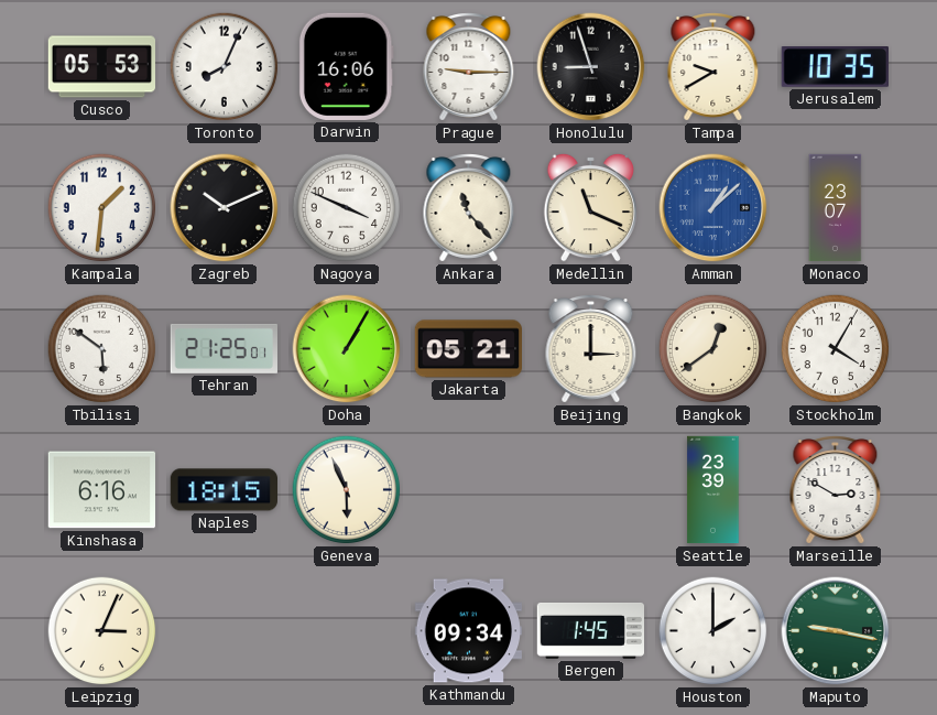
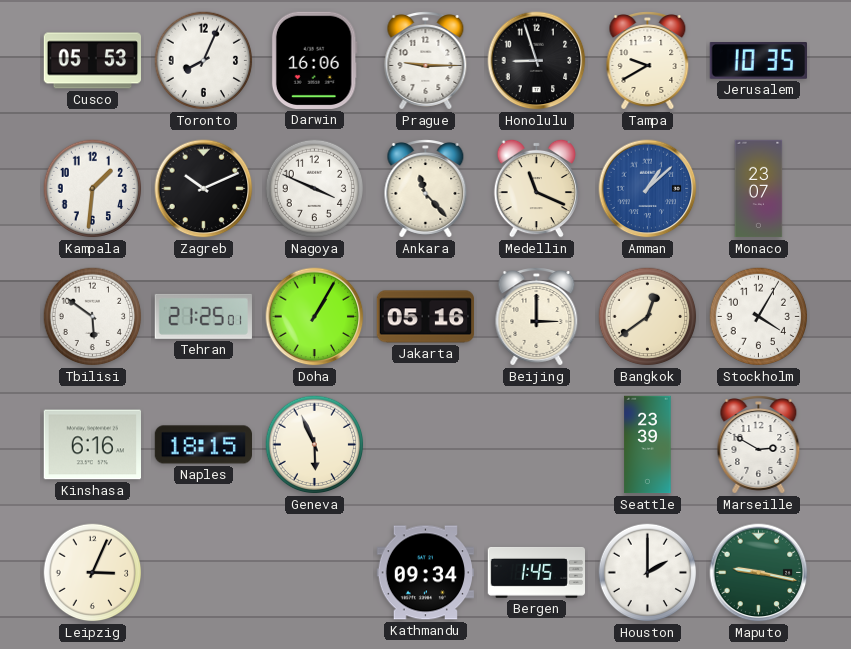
Jakarta: 05:21 -> 05:16 (425, 317)
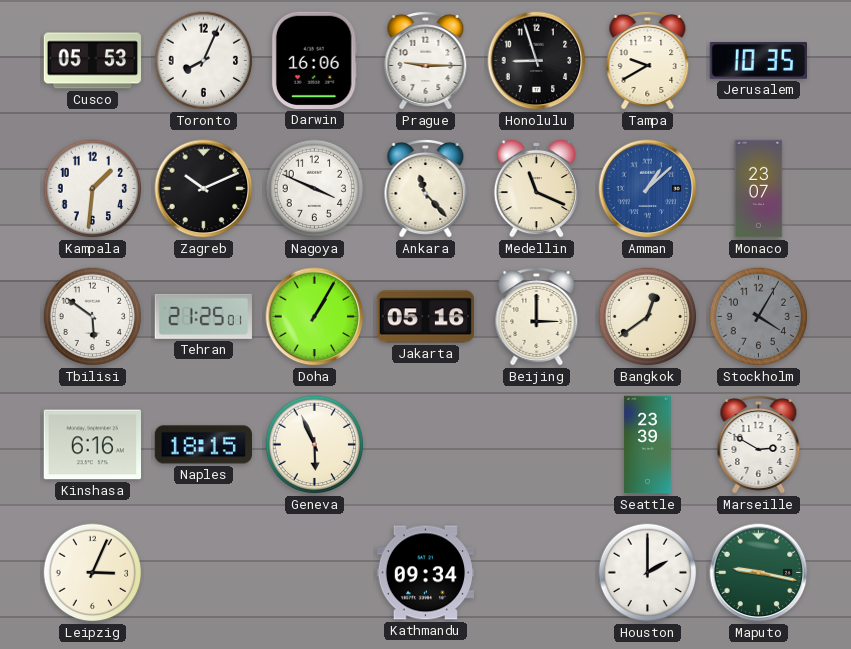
Stockholm dial: white -> grey (759, 317)
Bergen: 1:45 -> none (537, 572)
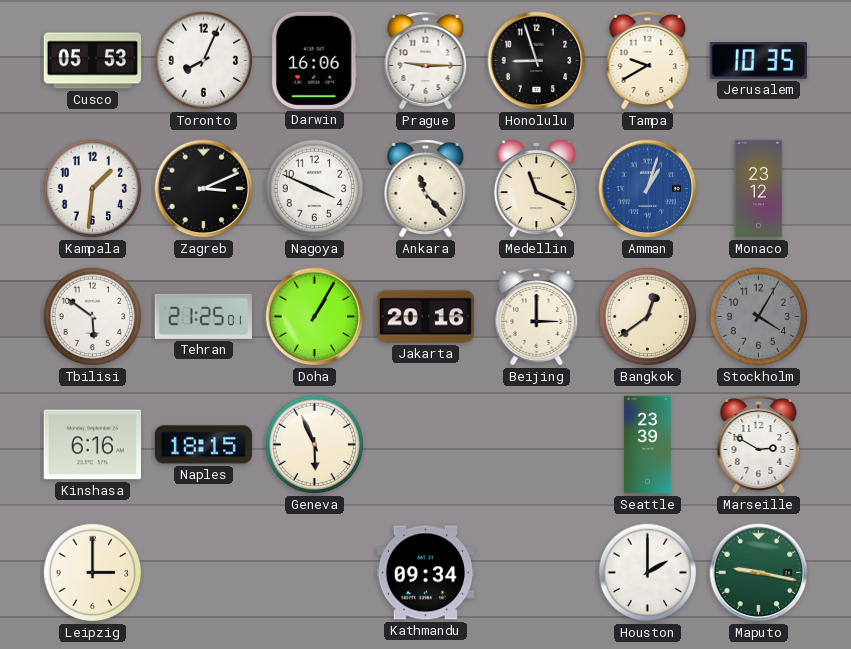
Zagreb: 10:11 -> 3:11 (204, 189)
Amman: 1:08 -> 1:03 (648, 189)
Monaco: 23:07 -> 23:12 (759, 189)
Jakarta: 05:16 -> 20:16 (425, 317)
Leipzig: 3:04 -> 3:00 (93, 573)
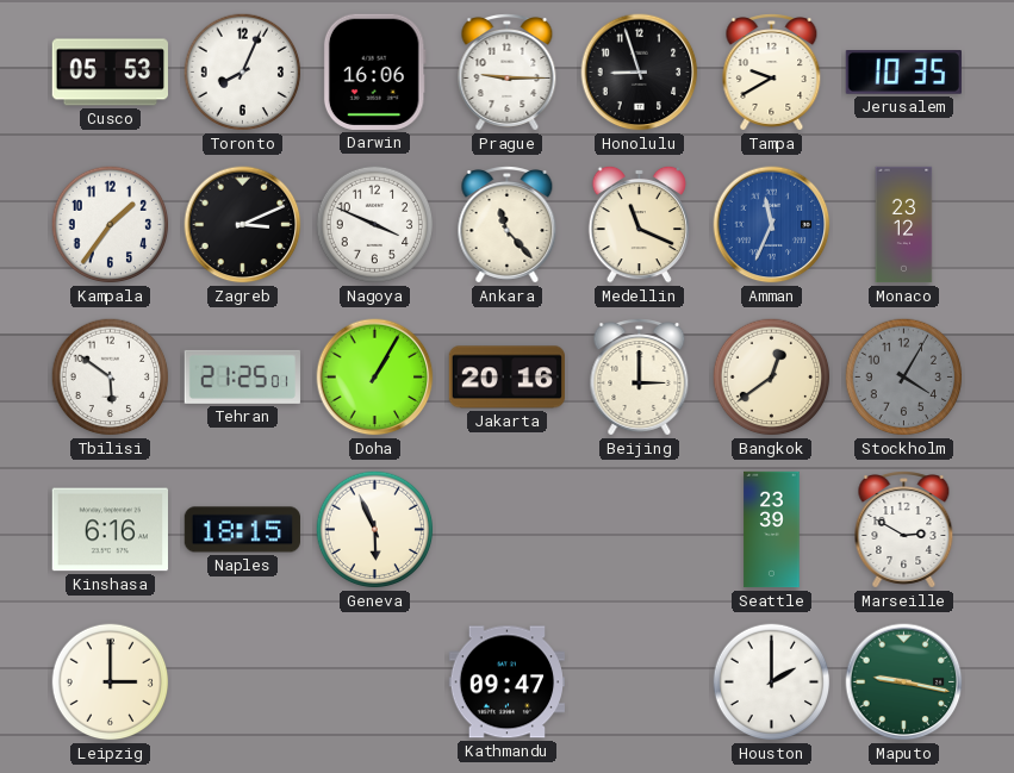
Kampala: 1:31 -> 1:36 (111, 225)
Amman: 1:03 -> 11:34 (772, 225)
Kathmandu: 09:34 -> 09:47 (506, 682)
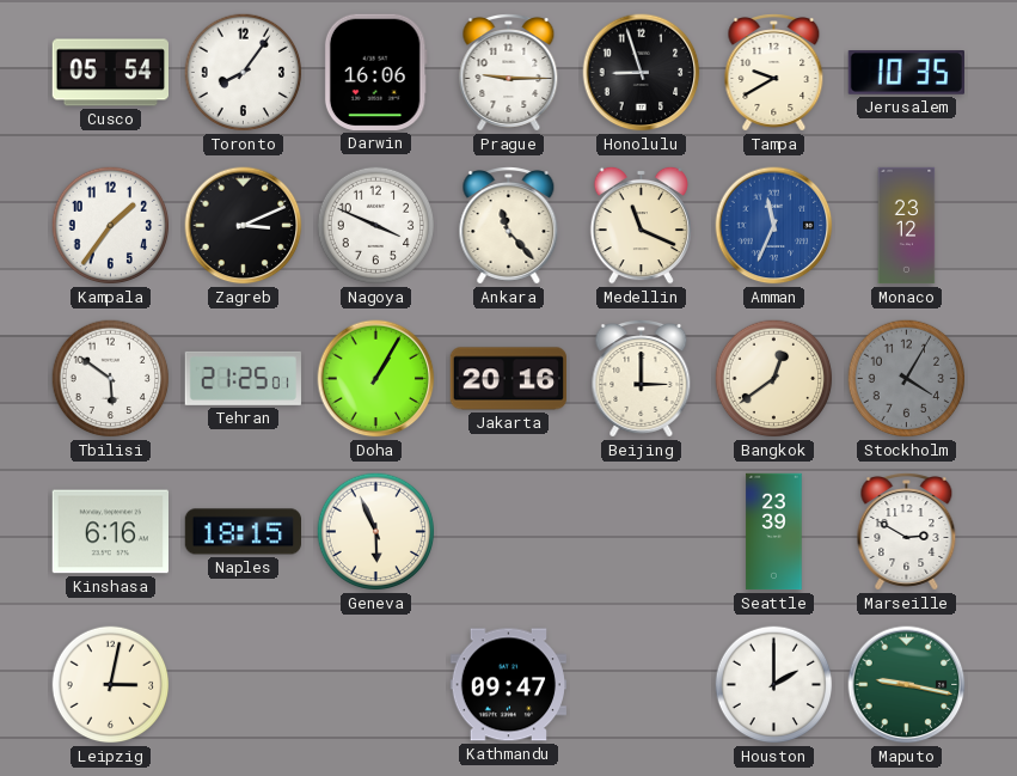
Cusco: 05:53 -> 05:54 (111, 73)
Toronto: 8:04 -> 8:06 (244, 73)
Leipzig: 3:00 -> 3:02 (111, 685)
